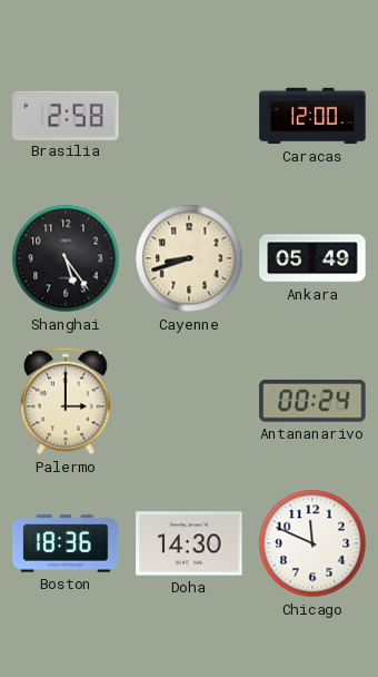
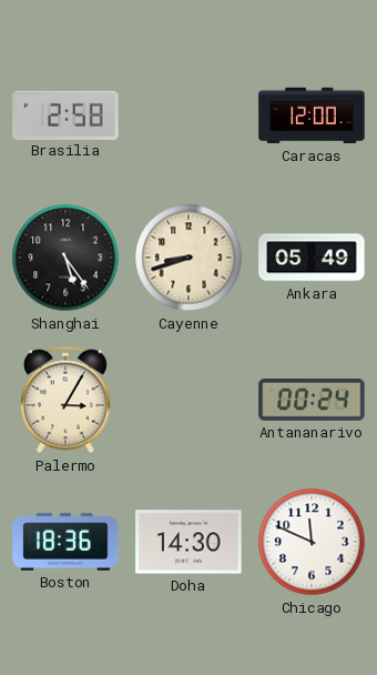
Palermo: 3:00 -> 3:05 (67, 400)
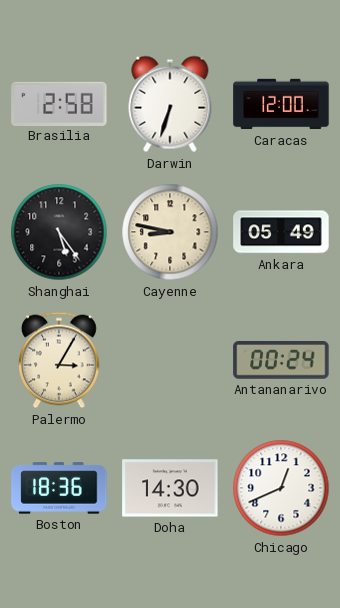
Darwin: none -> 6:33 (170, 104)
Cayenne: 8:42 -> 8:47 (170, 232)
Chicago: 11:49 -> 12:41 (281, 488)
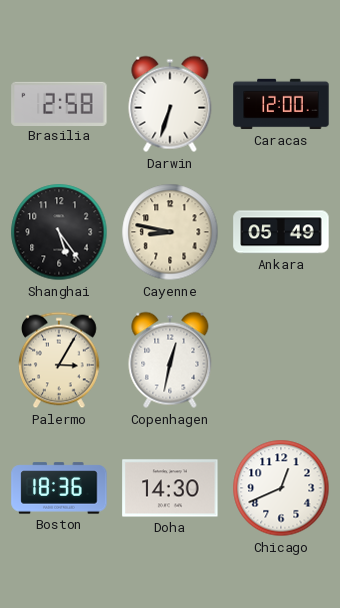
Copenhagen: none -> 12:32 (170, 360)
Antananarivo: 00:24 -> none (281, 361)
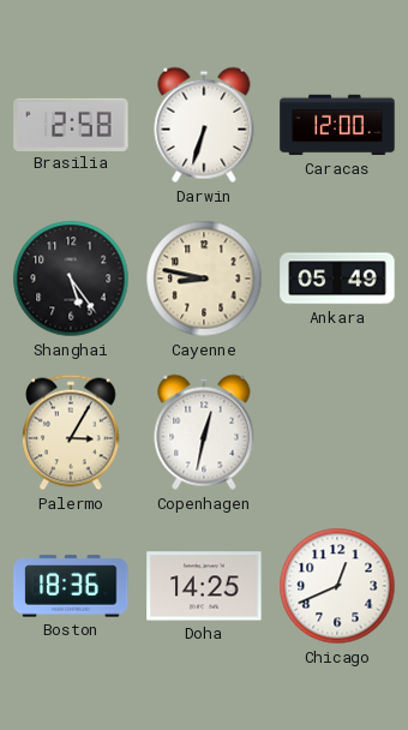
Doha: 14:30 -> 14:25 (204, 586)
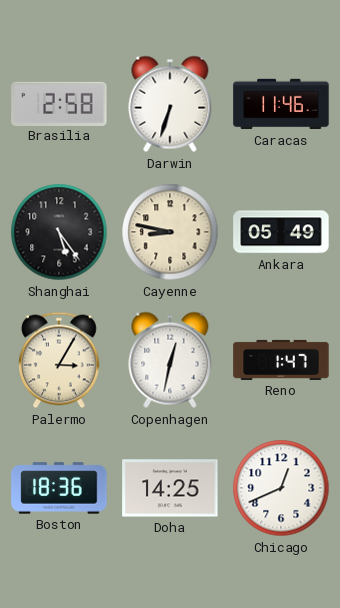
Caracas: 12:00 -> 11:46 (281, 104)
Reno: none -> 1:47 (281, 360)
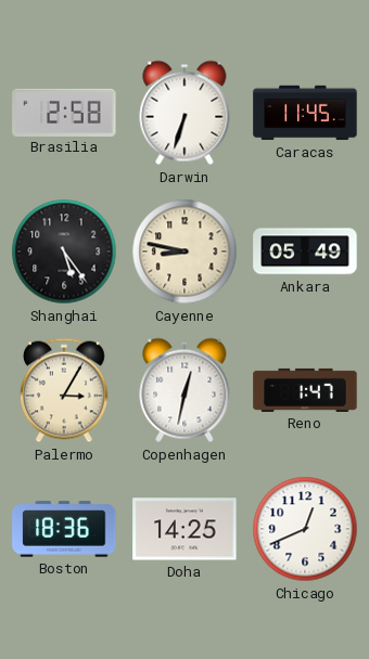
Caracas: 11:46 -> 11:45 (305, 113)
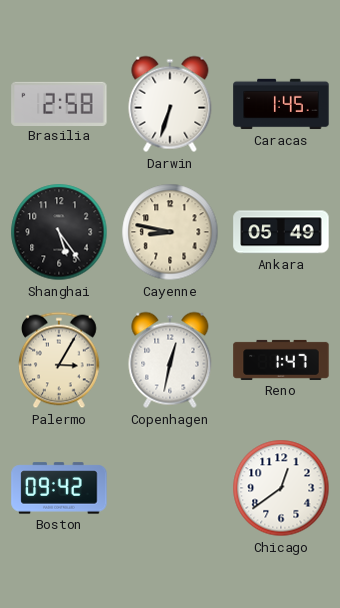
Caracas: 11:45 -> 1:45 (281, 104)
Boston: 18:36 -> 09:42 (59, 488)
Doha: 14:25 -> none (184, 529)
Chicago: 12:41 -> 12:39 (281, 488)
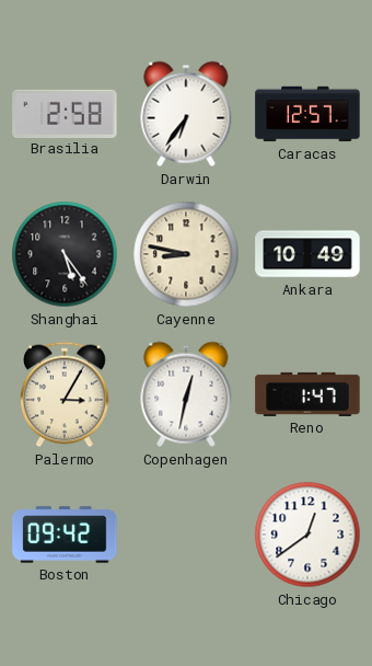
Darwin: 6:33 -> 6:36 (186, 114)
Caracas: 1:45 -> 12:57 (307, 114)
Ankara: 05:49 -> 10:49 (307, 254)
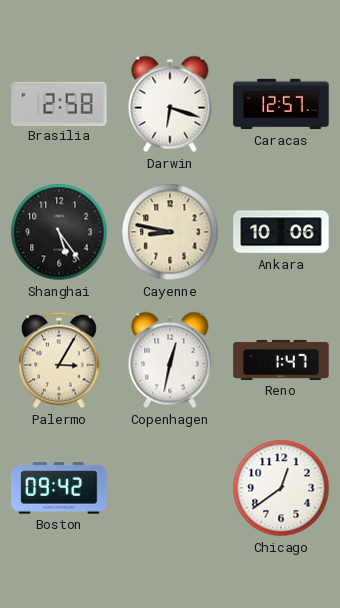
Darwin: 6:36 -> 6:18 (170, 104)
Ankara: 10:49 -> 10:06 (281, 232)
